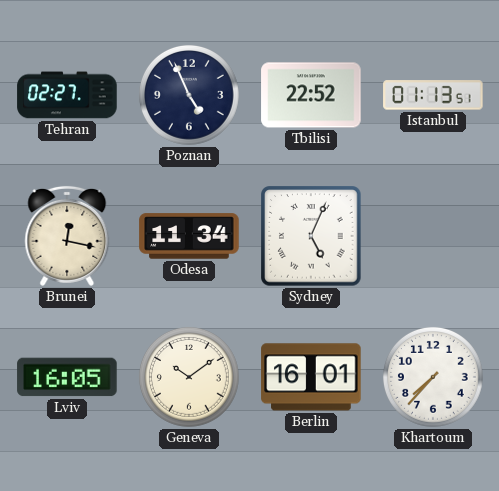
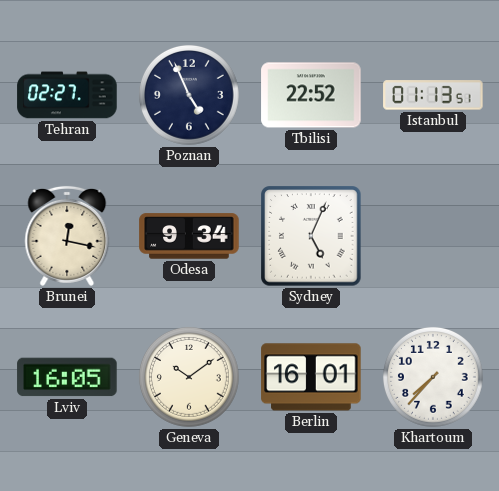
Odesa: 11:34 -> 9:34 (189, 236)
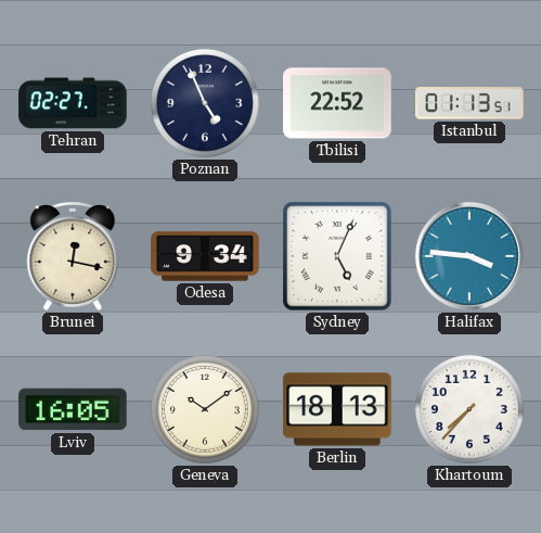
Halifax: none -> 3:46 (469, 256)
Berlin: 16:01 -> 18:13 (337, 409)
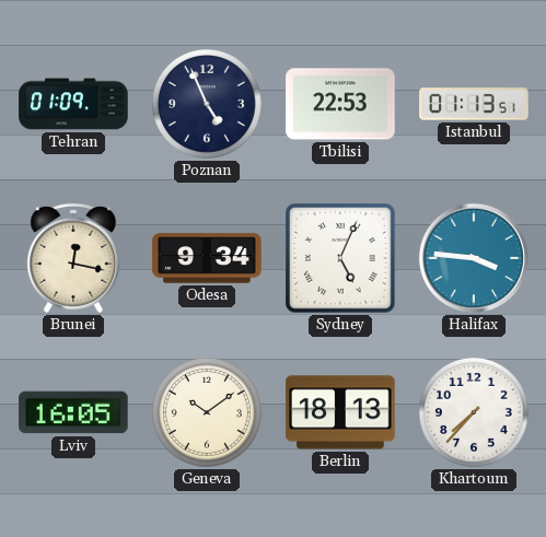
Tehran: 02:27 -> 01:09 (73, 104)
Tbilisi: 22:52 -> 22:53 (340, 104)
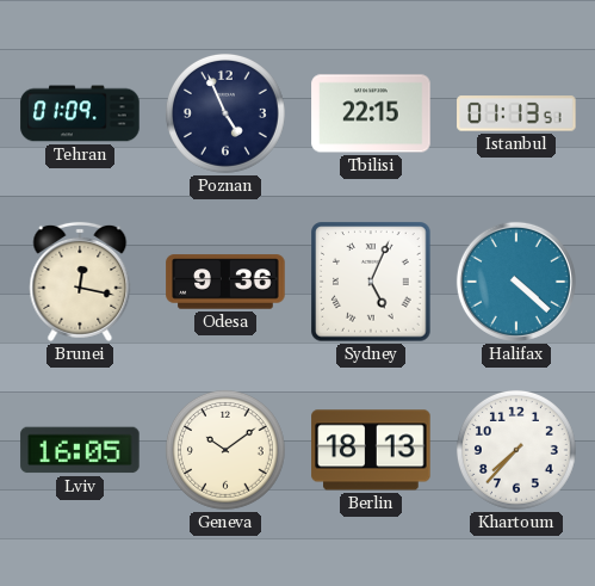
Tbilisi: 22:53 -> 22:15 (371, 113)
Odesa: 9:34 -> 9:36 (225, 282)
Halifax: 3:46 -> 4:22 (516, 282)
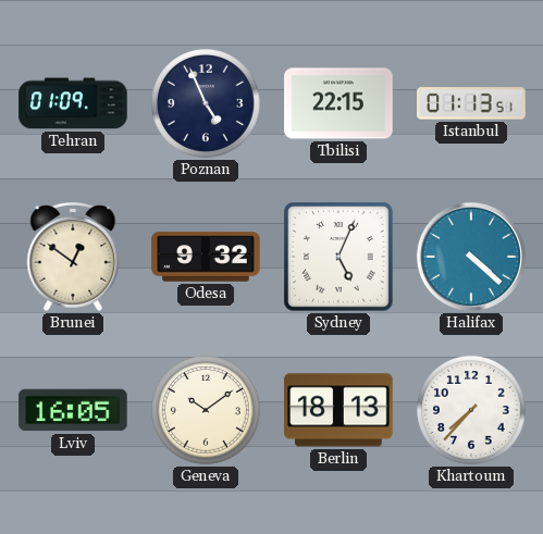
Brunei: 12:17 -> 12:51 (73, 257)
Odesa: 9:36 -> 9:32 (206, 257)
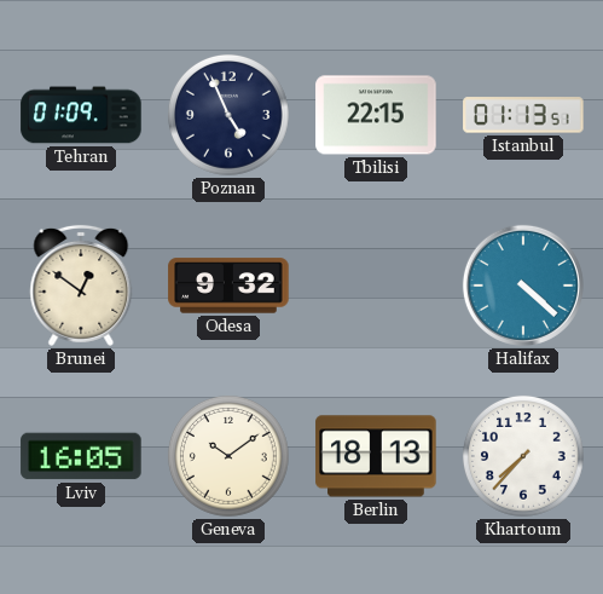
Sydney: 5:04 -> none (338, 257)
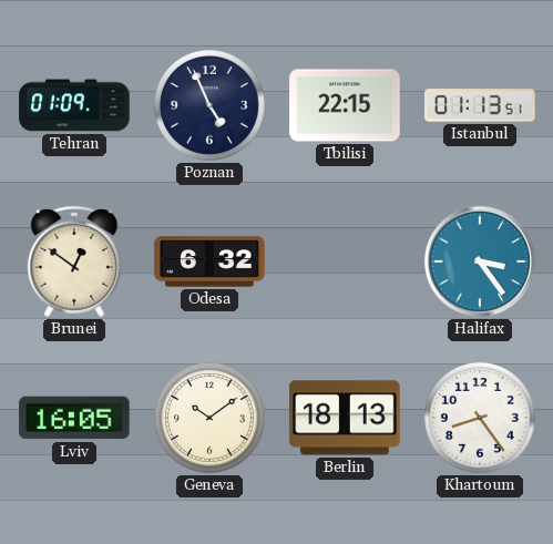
Odesa: 9:32 -> 6:32 (209, 261)
Halifax: 4:22 -> 3:24 (480, 261)
Khartoum: 7:37 -> 8:24 (480, 418)
